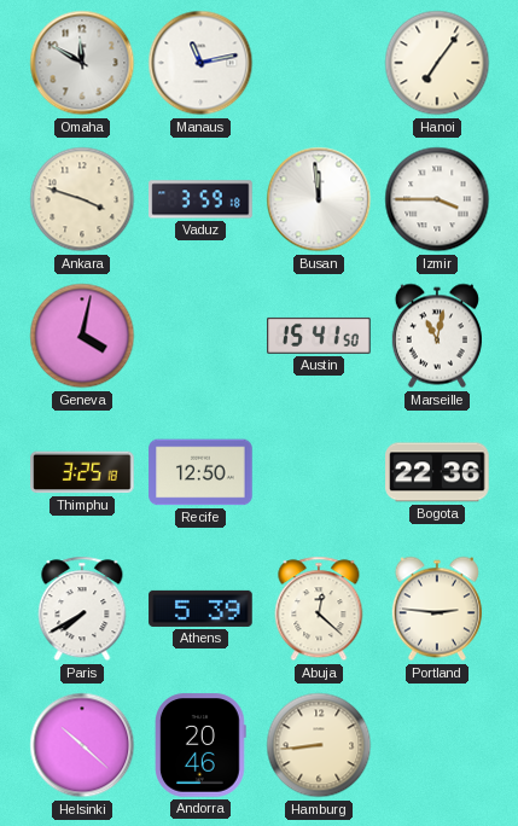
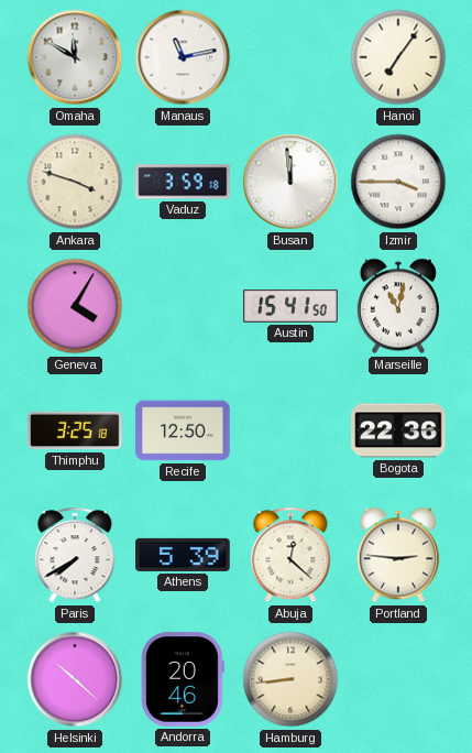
Geneva: 4:02 -> 4:05 (75, 306)
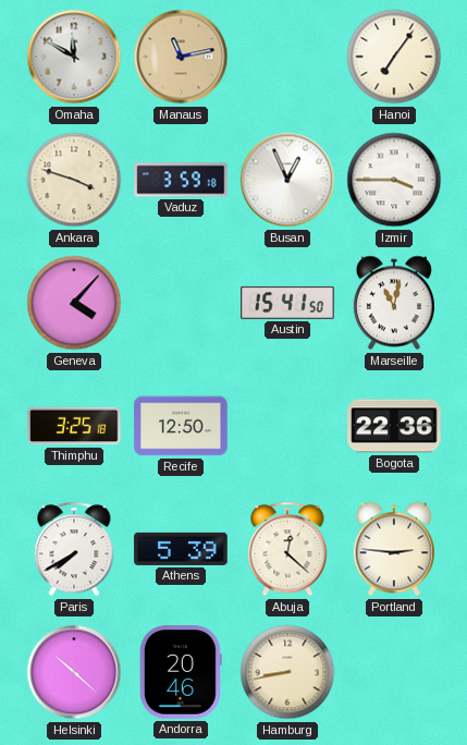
Manaus dial: white -> champagne (181, 57)
Busan: 11:59 -> 12:56 (287, 180)
Geneva: 4:05 -> 4:07 (74, 303)
Hamburg: 8:44 -> 8:43 (287, 672)
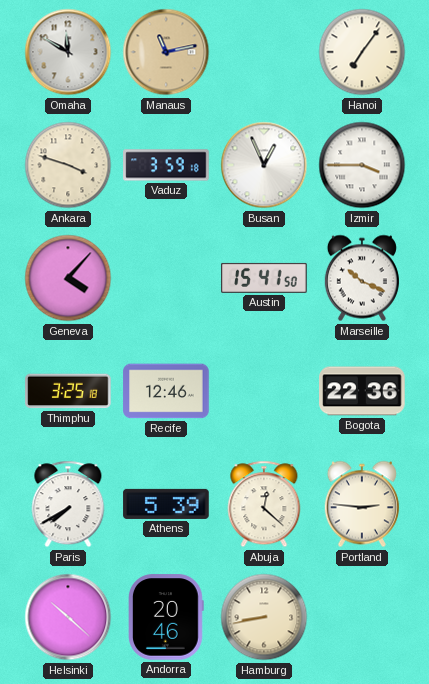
Marseille: 11:02 -> 10:19 (362, 278)
Recife: 12:50 -> 12:46 (166, 391)
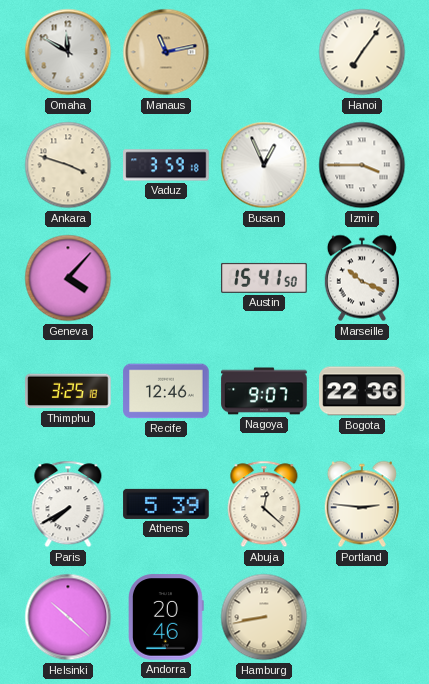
Nagoya: none -> 9:07 (264, 391)
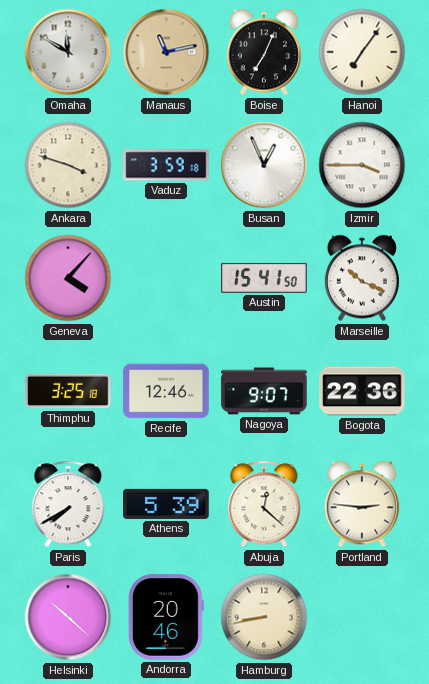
Boise: none -> 7:04 (264, 52)
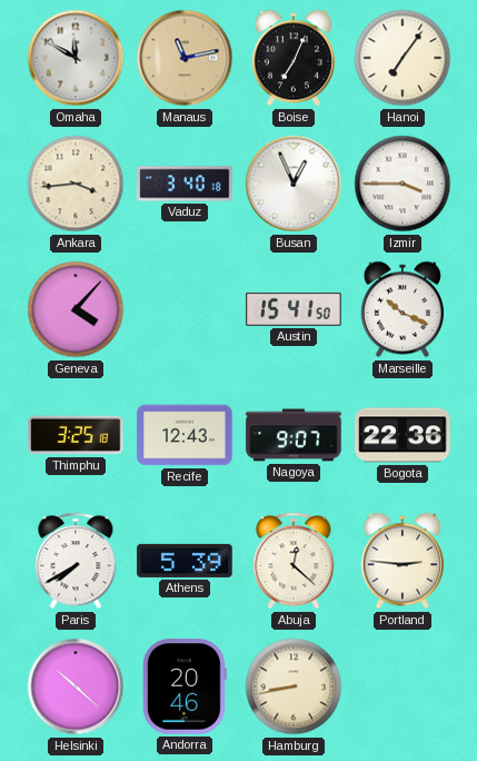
Ankara: 3:48 -> 3:44 (76, 184)
Vaduz: 3:59 -> 3:40 (185, 184)
Recife: 12:46 -> 12:43 (185, 435)
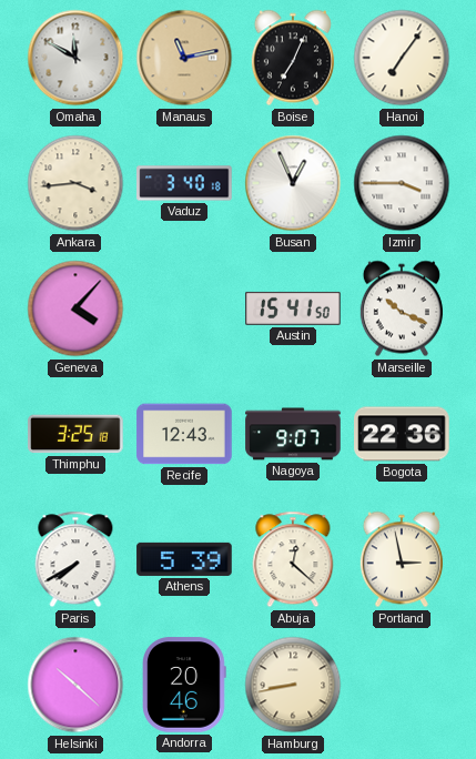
Portland: 2:46 -> 2:58 (402, 559)
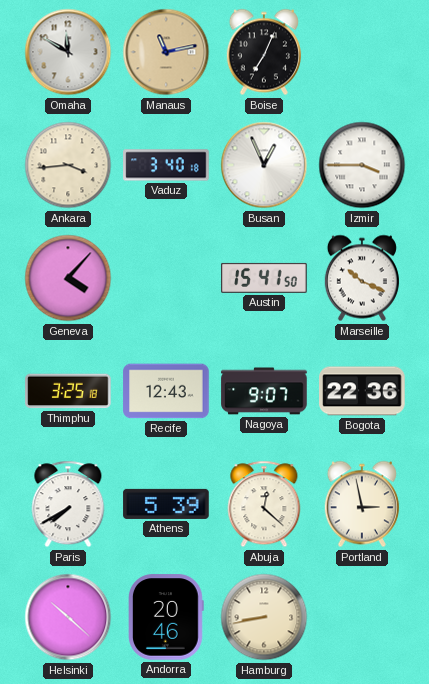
Hanoi: 7:06 -> none (402, 58)
